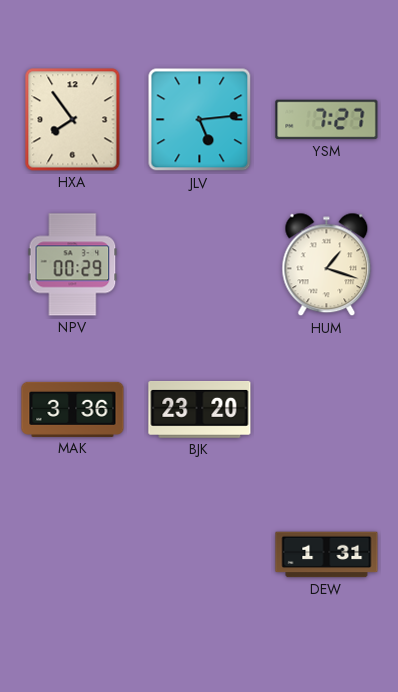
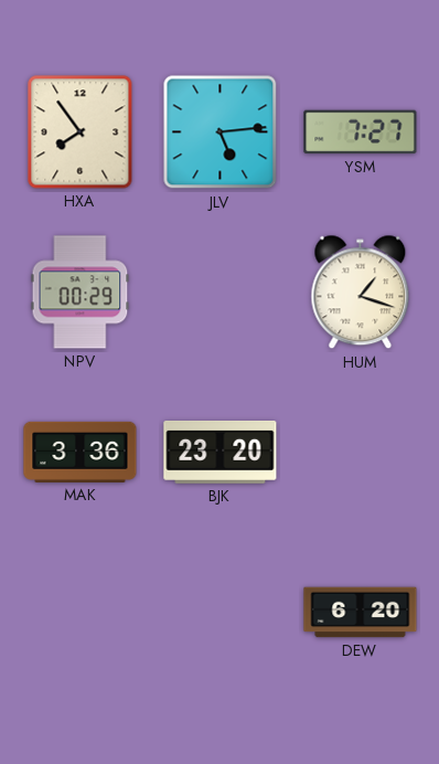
DEW: 1:31 -> 6:20 (361, 613)
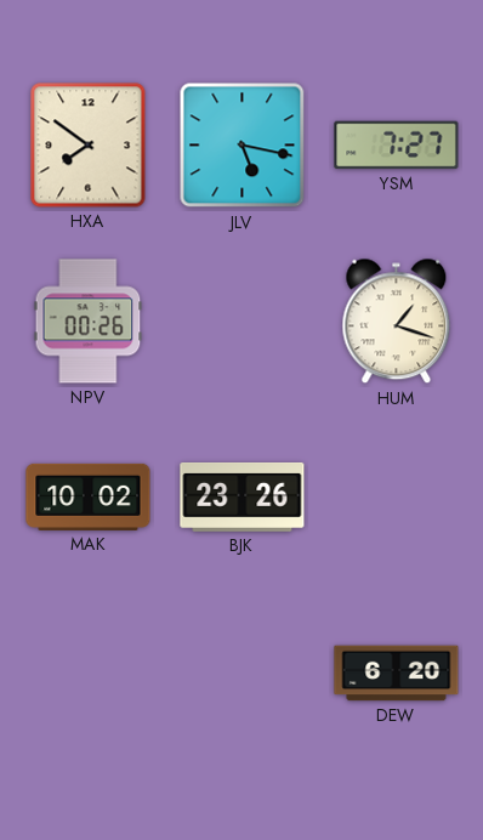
HXA: 7:54 -> 7:51 (89, 146)
JLV: 5:14 -> 5:17 (243, 146)
NPV: 00:29 -> 00:26 (89, 322)
MAK: 3:36 -> 10:02 (89, 496)
BJK: 23:20 -> 23:26 (243, 496)
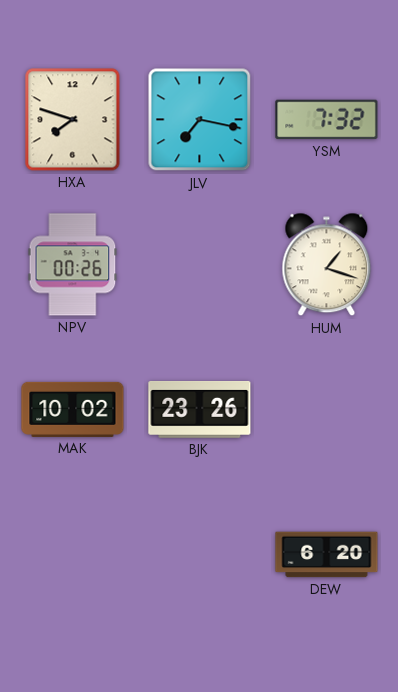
HXA: 7:51 -> 7:48 (73, 120)
JLV: 5:17 -> 7:17 (200, 120)
YSM: 7:27 -> 7:32 (327, 120)
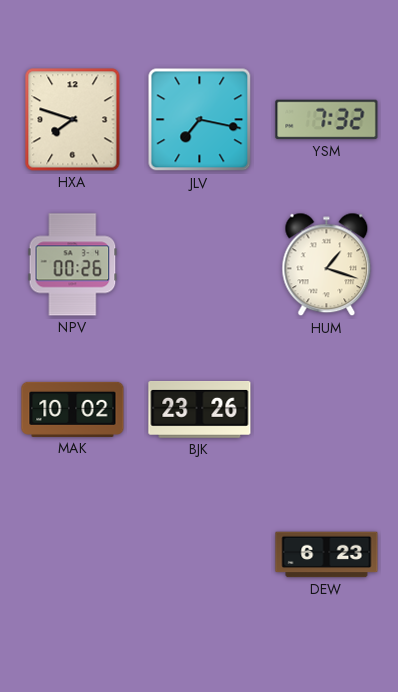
DEW: 6:20 -> 6:23 (327, 555)
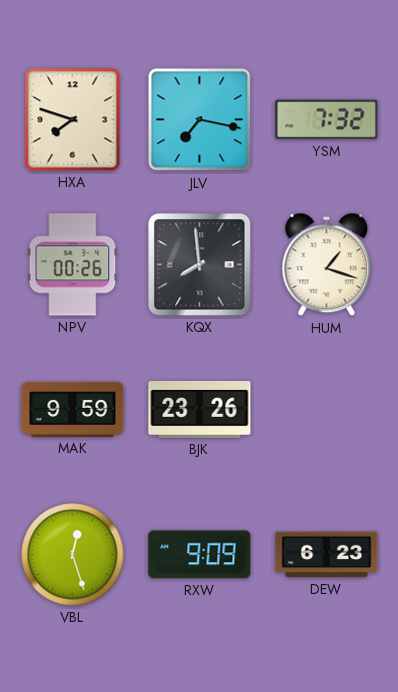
KQX: none -> 7:59 (200, 265)
MAK: 10:02 -> 9:59 (73, 409)
VBL: none -> 12:27 (73, 555)
RXW: none -> 9:09 (200, 555)
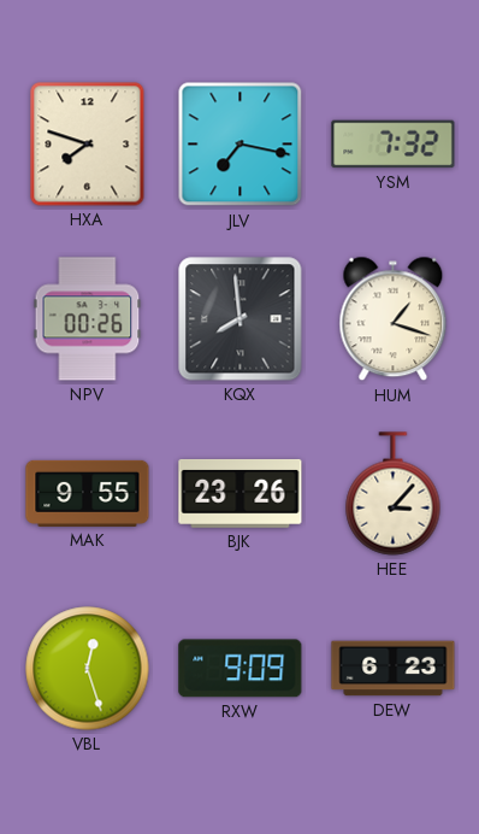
MAK: 9:59 -> 9:55 (88, 493)
HEE: none -> 3:07 (394, 494)
